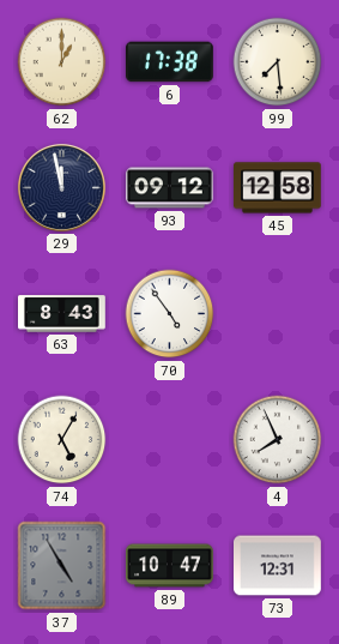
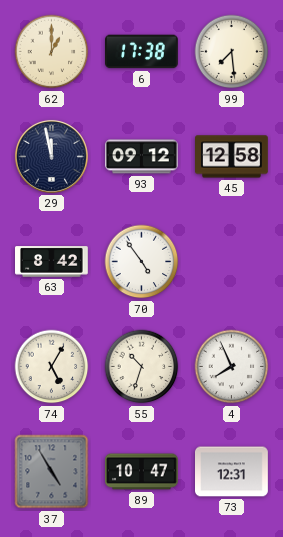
63: 8:43 -> 8:42 (52, 262)
55: none -> 10:33 (142, 367)
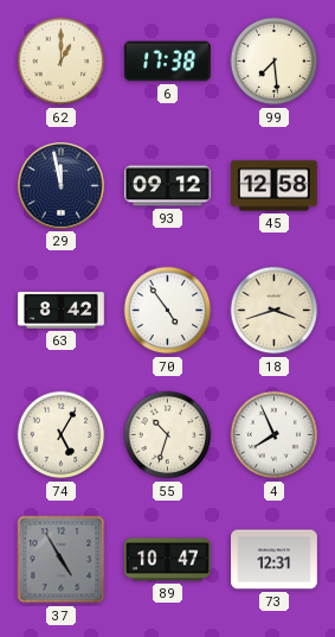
18: none -> 3:42 (275, 311)
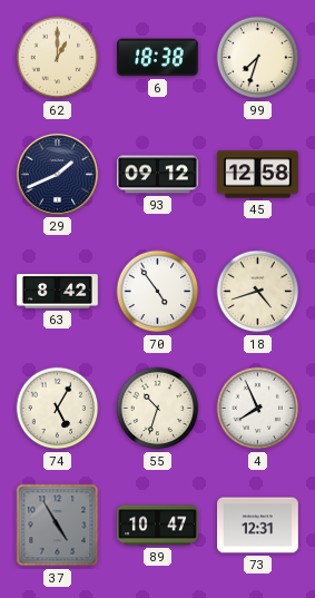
6: 17:38 -> 18:38 (158, 58)
99: 7:29 -> 7:33 (258, 58)
29: 11:58 -> 1:41 (57, 174)
18: 3:42 -> 4:42 (258, 292)
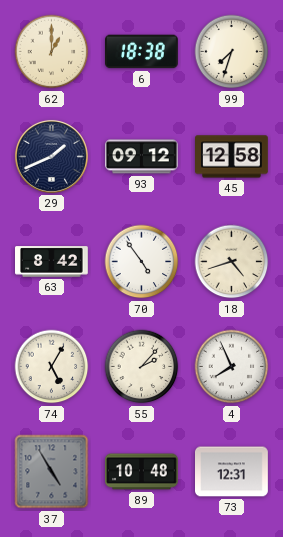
55: 10:33 -> 2:07 (142, 367)
89: 10:47 -> 10:48 (142, 472)
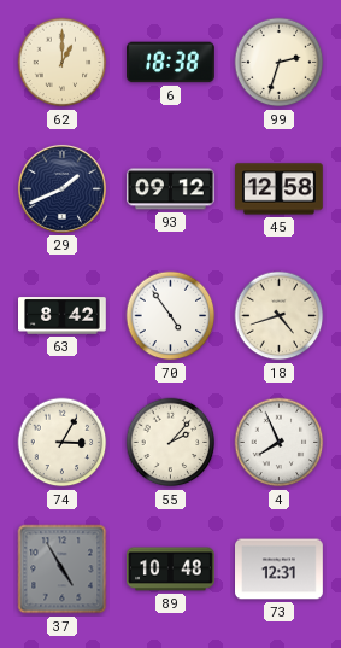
99: 7:33 -> 2:33 (280, 63)
74: 5:05 -> 3:05 (63, 443)
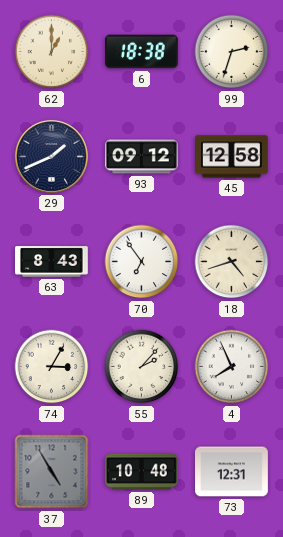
63: 8:42 -> 8:43 (52, 262)
70: 4:54 -> 6:54 (142, 262)
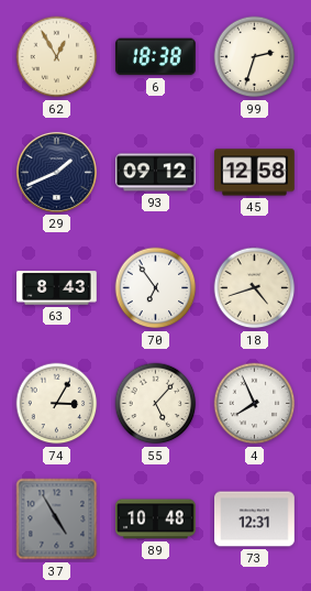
62: 1:00 -> 12:55 (57, 57)
55: 2:07 -> 5:07 (156, 404)
